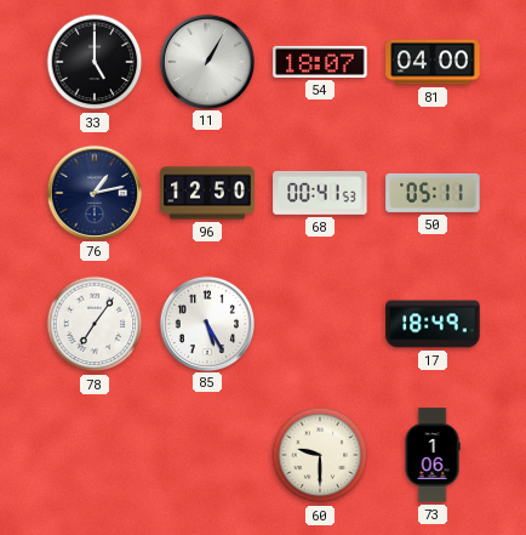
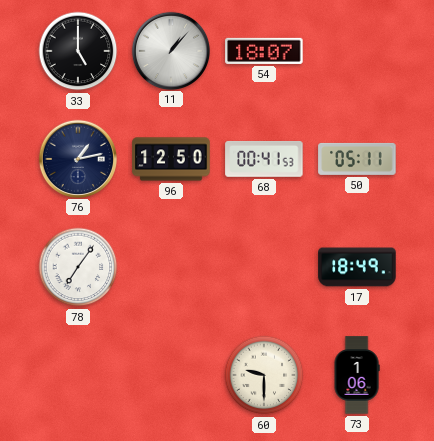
11: 1:05 -> 1:07 (170, 50)
81: 04:00 -> none (433, 62)
85: 5:25 -> none (206, 323)
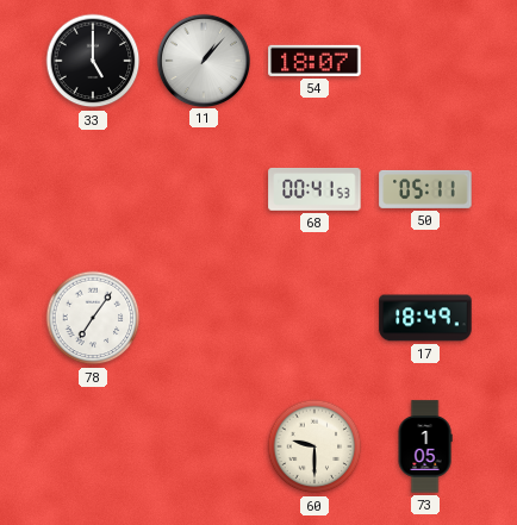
76: 1:13 -> none (77, 158)
96: 12:50 -> none (171, 159)
73: 1:06 -> 1:05 (425, 446)
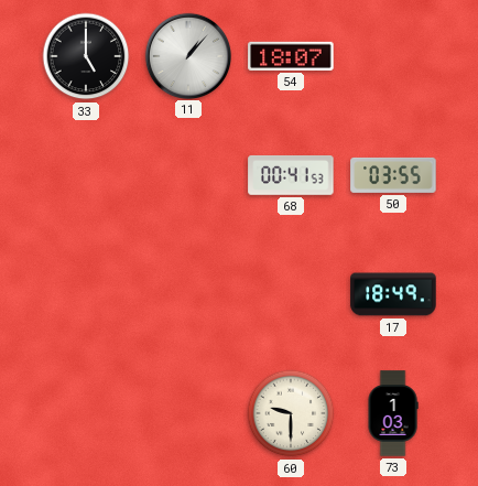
50: 05:11 -> 03:55 (393, 175)
78: 7:06 -> none (93, 318)
73: 1:05 -> 1:03 (393, 413)
